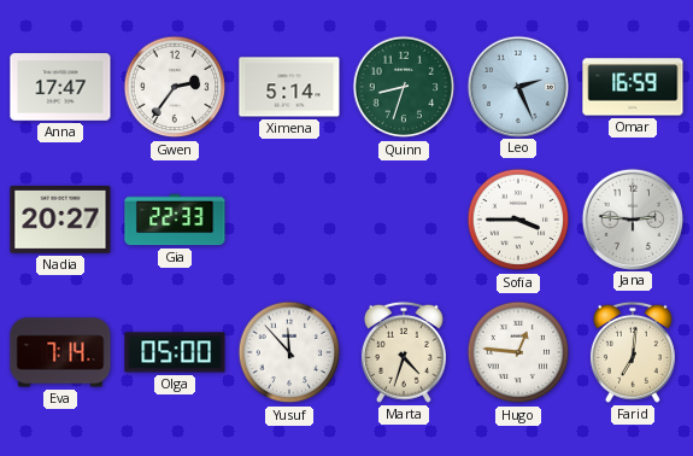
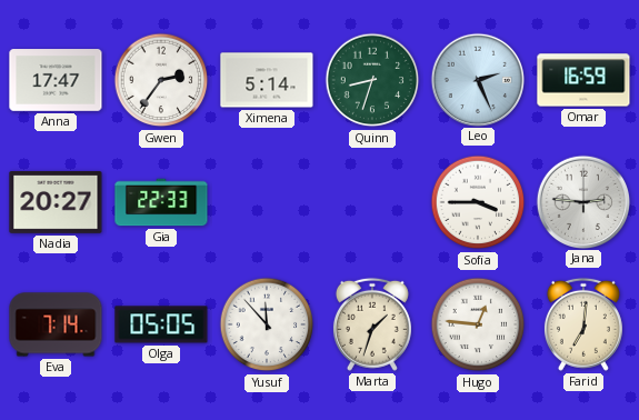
Olga: 05:00 -> 05:05 (161, 324)
Marta: 4:33 -> 1:33 (372, 324)
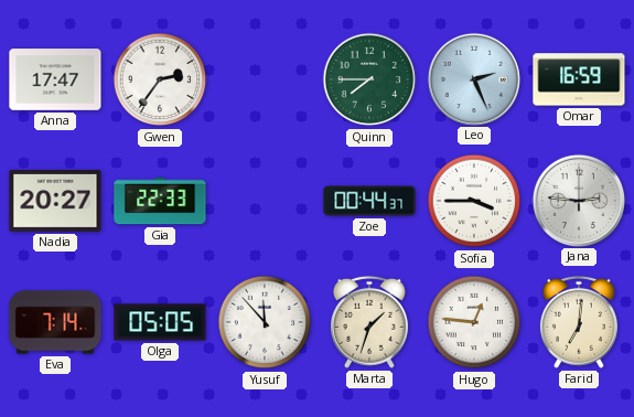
Ximena: 5:14 -> none (267, 80)
Quinn: 8:33 -> 7:45 (369, 79)
Zoe: none -> 00:44 (369, 201)
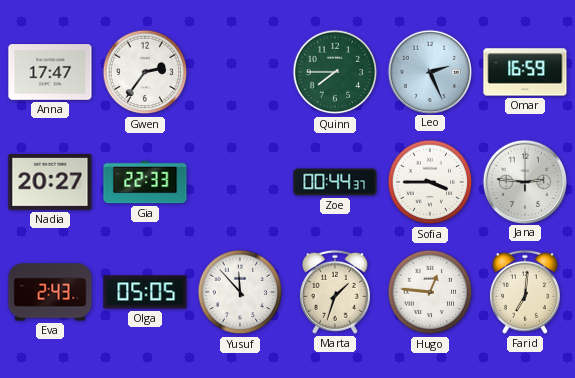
Eva: 7:14 -> 2:43 (50, 292)
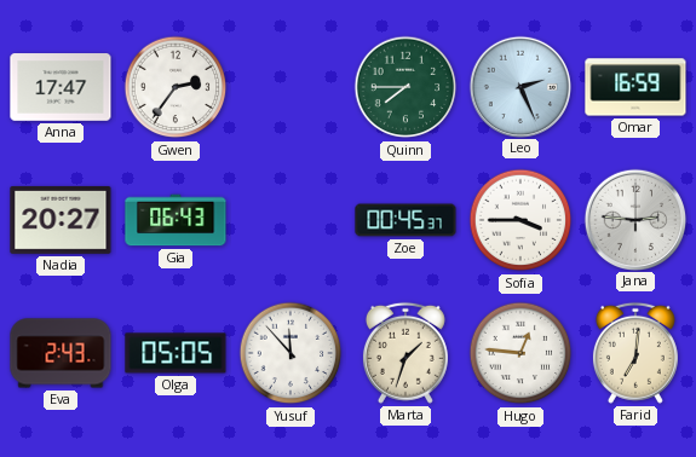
Gia: 22:33 -> 06:43 (176, 220)
Zoe: 00:44 -> 00:45 (405, 220)
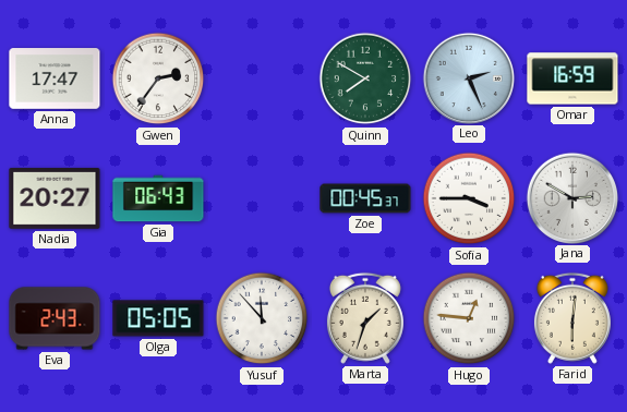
Quinn: 7:45 -> 7:50 (365, 78)
Jana: 2:46 -> 2:50 (571, 197)
Farid: 7:01 -> 6:01 (572, 318)
